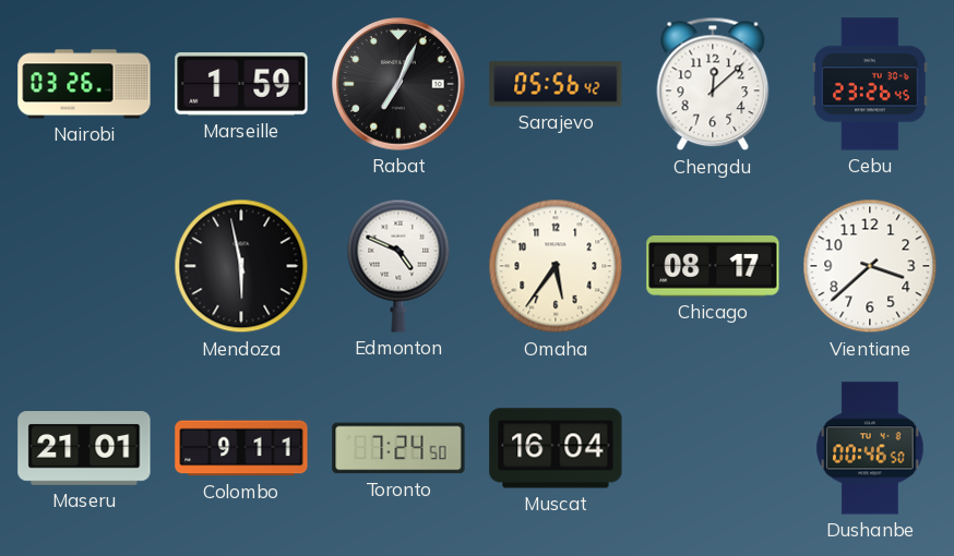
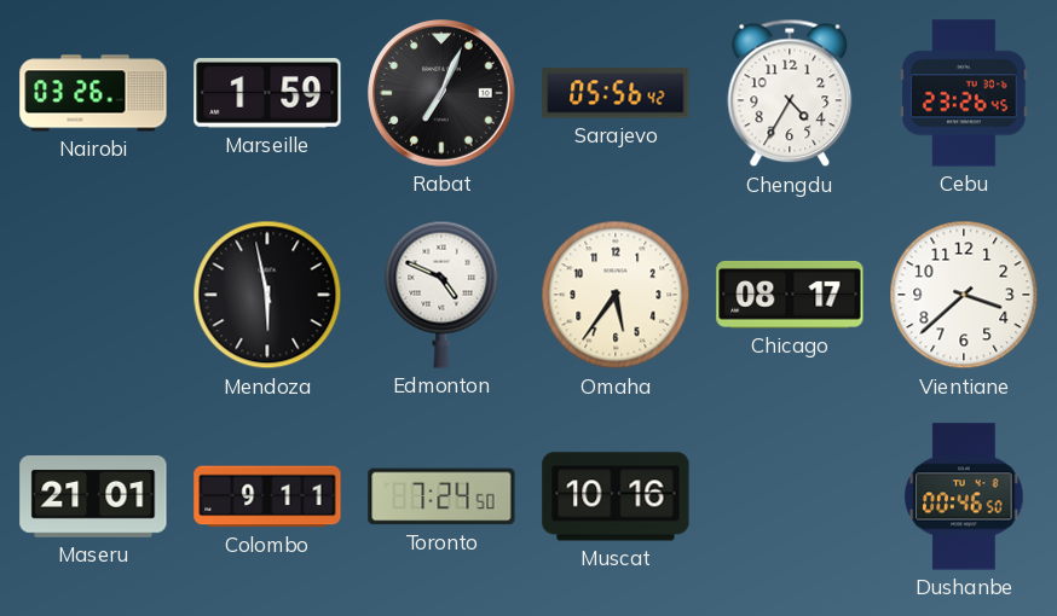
Chengdu: 12:08 -> 4:35 (790, 93)
Muscat: 16:04 -> 10:16 (616, 496)
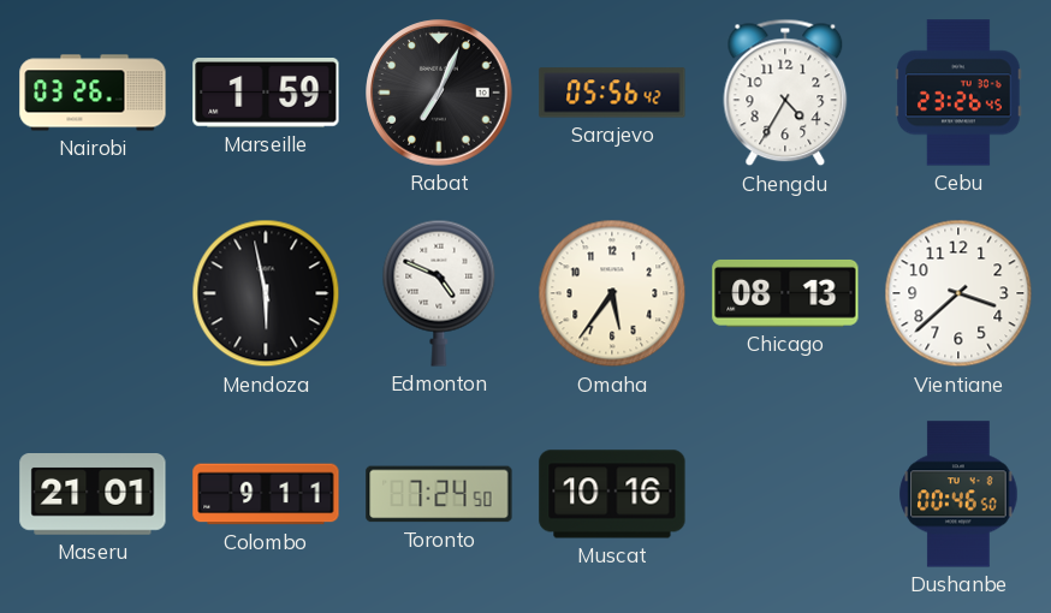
Chicago: 08:17 -> 08:13 (785, 293)
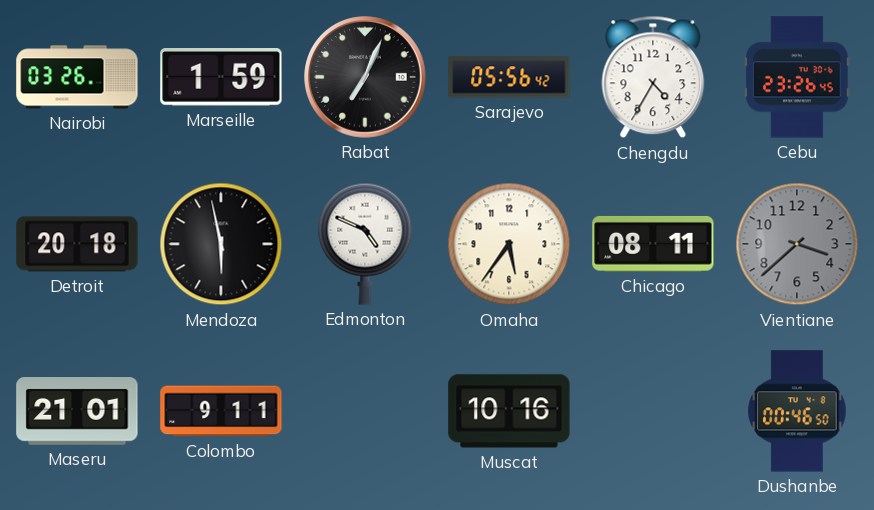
Detroit: none -> 20:18 (77, 244)
Chicago: 08:13 -> 08:11 (653, 244)
Vientiane dial: white -> grey (797, 244)
Toronto: 7:24 -> none (439, 494)
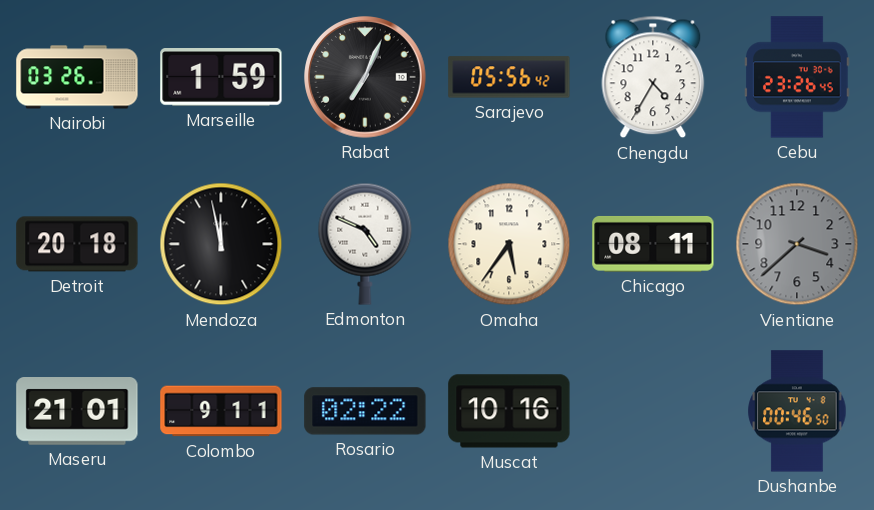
Mendoza: 5:58 -> 11:58 (221, 244)
Rosario: none -> 02:22 (365, 411)
